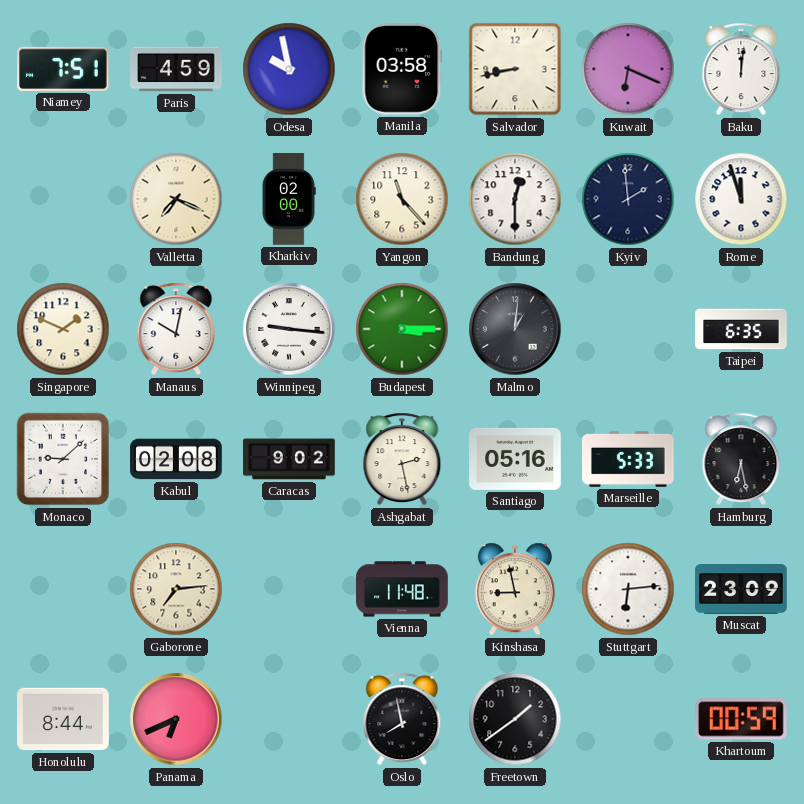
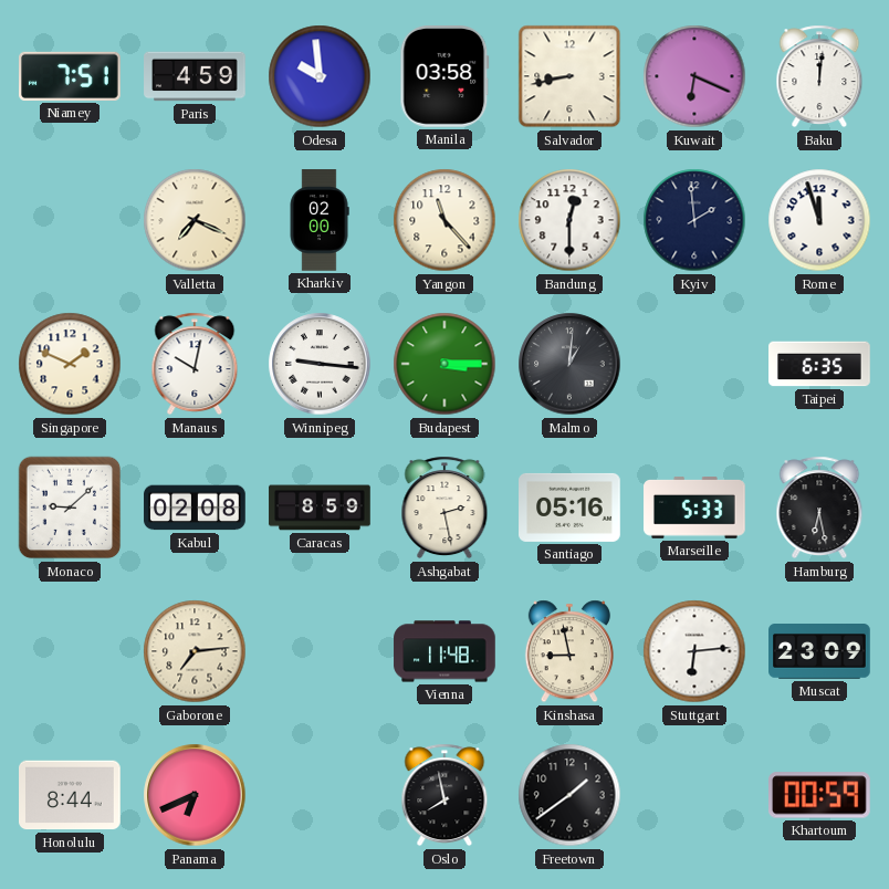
Odesa: 9:58 -> 9:59 (320, 76)
Caracas: 9:02 -> 8:59 (320, 508)
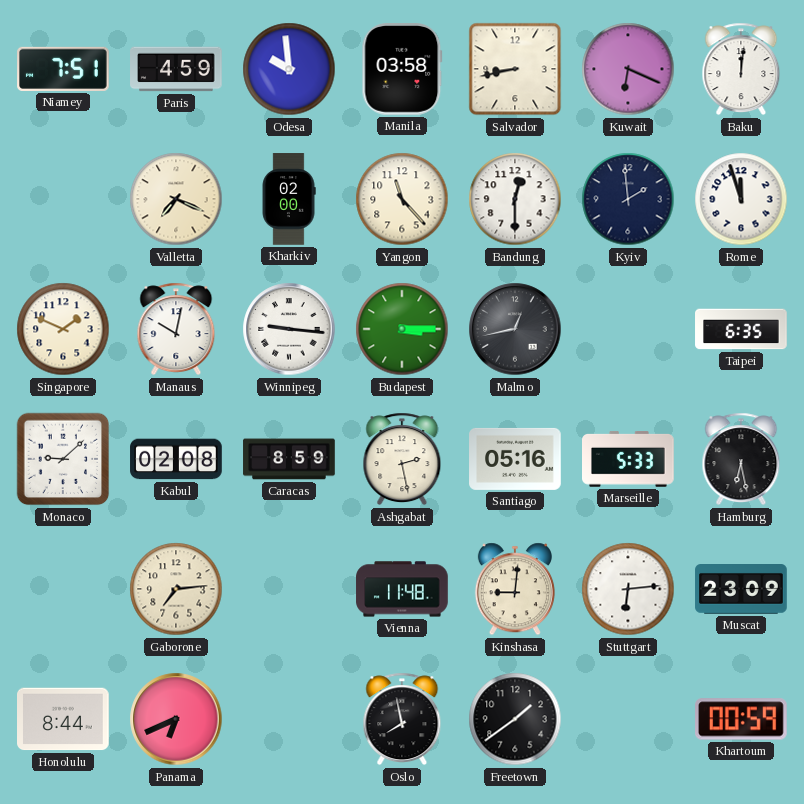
Malmo: 1:01 -> 12:43 (515, 329)
Kinshasa: 8:58 -> 9:01 (515, 589)
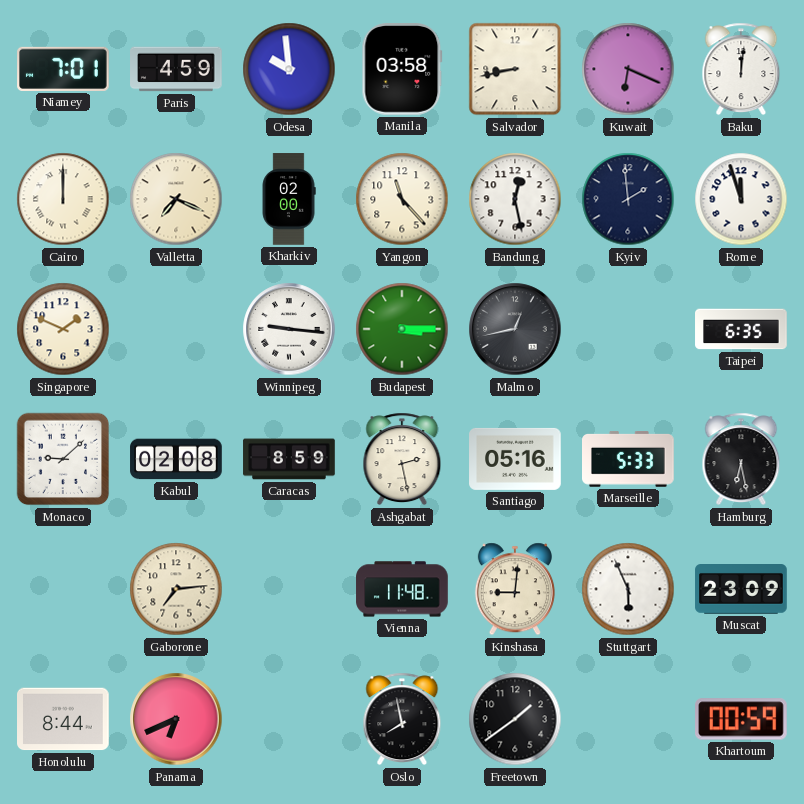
Niamey: 7:51 -> 7:01 (63, 69)
Cairo: none -> 12:00 (63, 199)
Bandung: 12:30 -> 12:28 (515, 199)
Manaus: 10:02 -> none (176, 329)
Stuttgart: 6:14 -> 5:56 (628, 589)
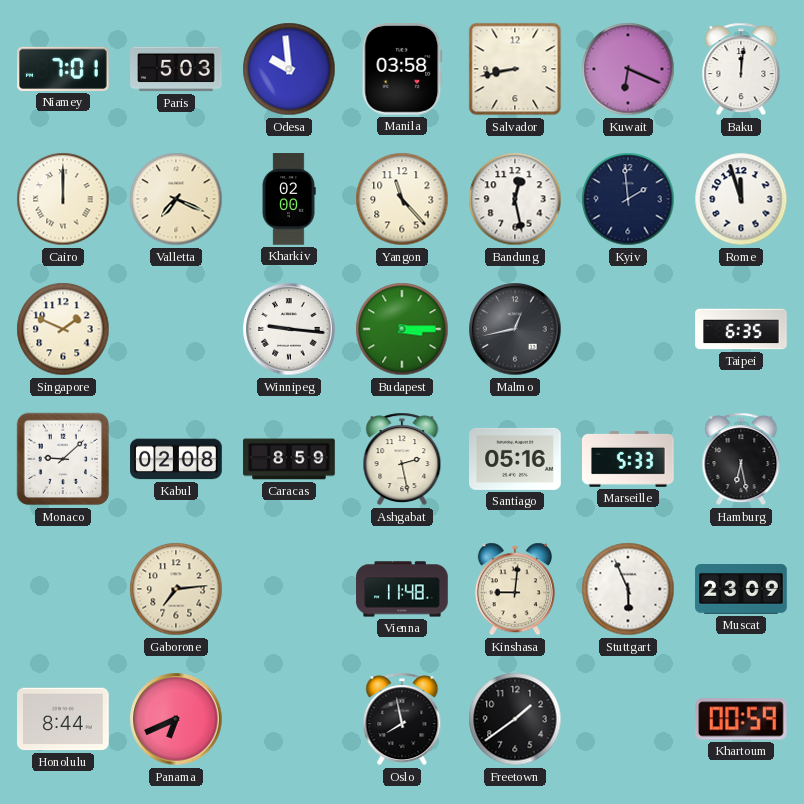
Paris: 4:59 -> 5:03 (176, 69)
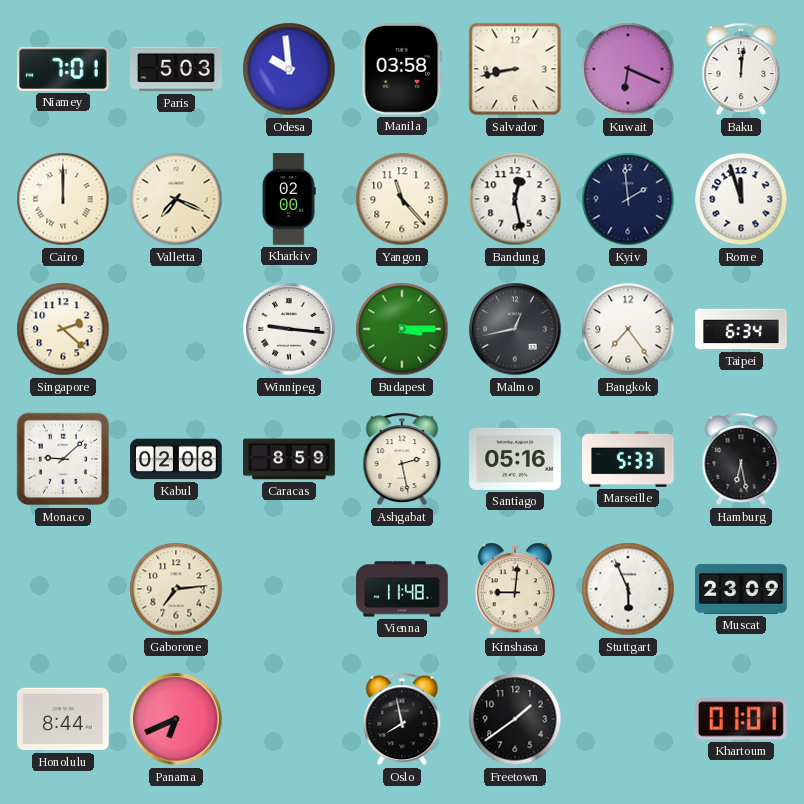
Singapore: 1:49 -> 2:22 (63, 329)
Bangkok: none -> 7:24 (628, 329)
Taipei: 6:35 -> 6:34 (741, 329)
Khartoum: 00:59 -> 01:01 (742, 719)
